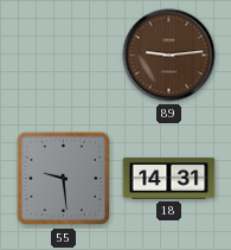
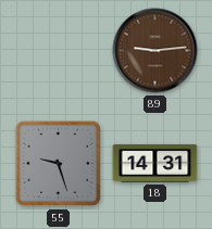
55: 9:29 -> 9:27 (59, 164)
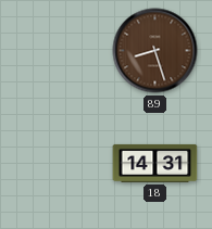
89: 9:14 -> 8:27 (155, 51)
55: 9:27 -> none (59, 164)
